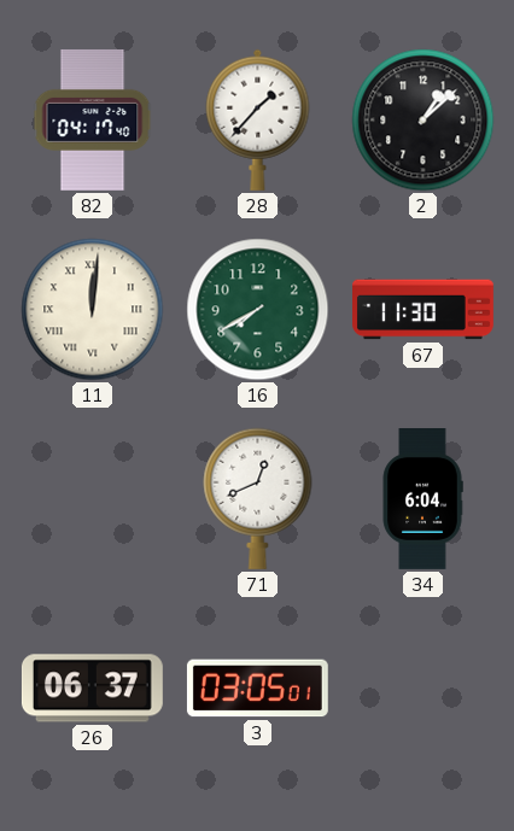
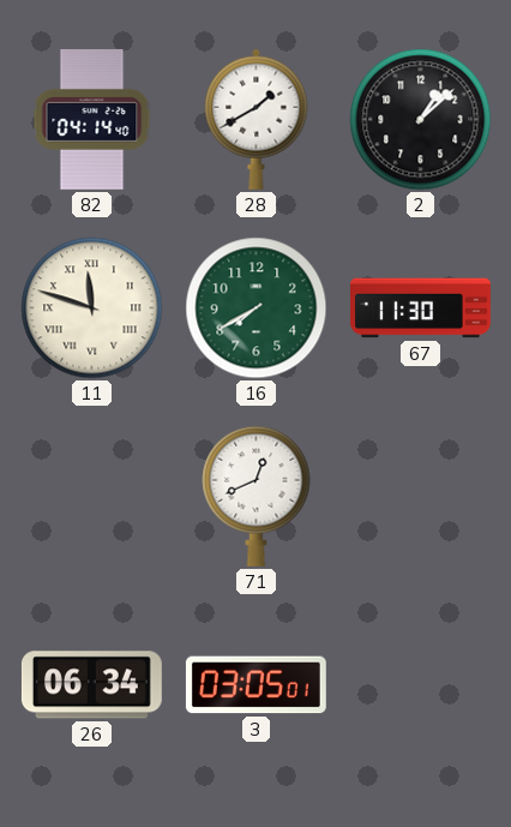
82: 04:17 -> 04:14 (92, 119)
28: 1:37 -> 1:40 (257, 119)
11: 12:01 -> 11:48 (92, 308)
34: 6:04 -> none (422, 499)
26: 06:37 -> 06:34 (91, 685)
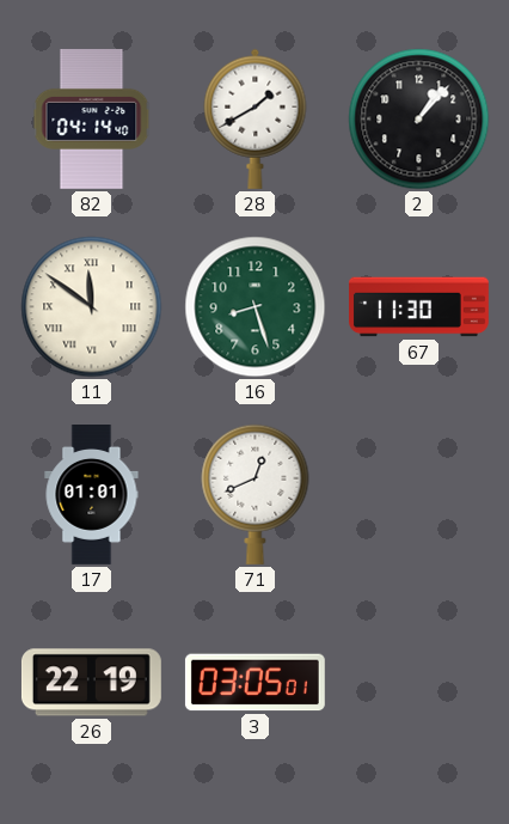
2: 1:08 -> 1:07 (419, 120)
11: 11:48 -> 11:51 (92, 307)
16: 7:40 -> 8:27 (256, 307)
17: none -> 01:01 (92, 495)
26: 06:34 -> 22:19 (91, 683)
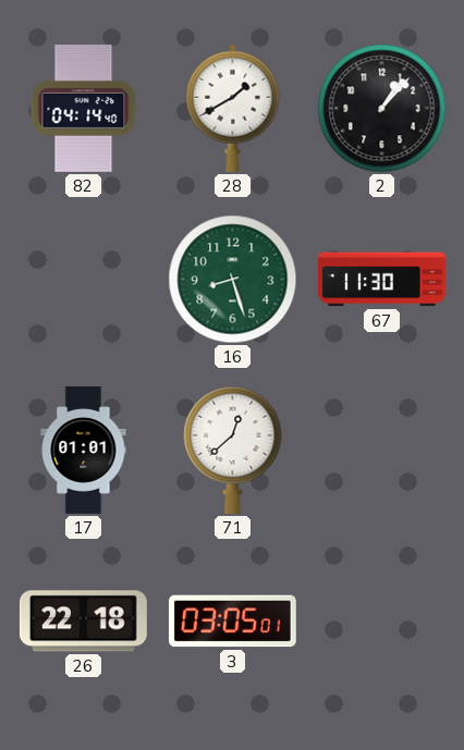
11: 11:51 -> none (92, 307)
71: 12:41 -> 12:38 (233, 450)
26: 22:19 -> 22:18 (83, 622)
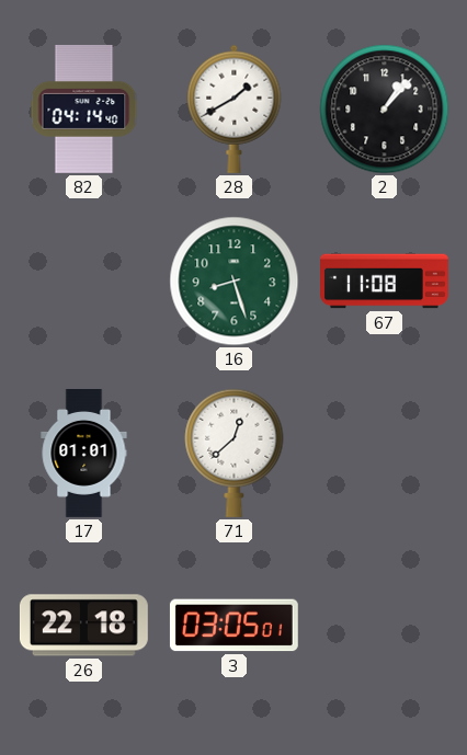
67: 11:30 -> 11:08 (385, 282)
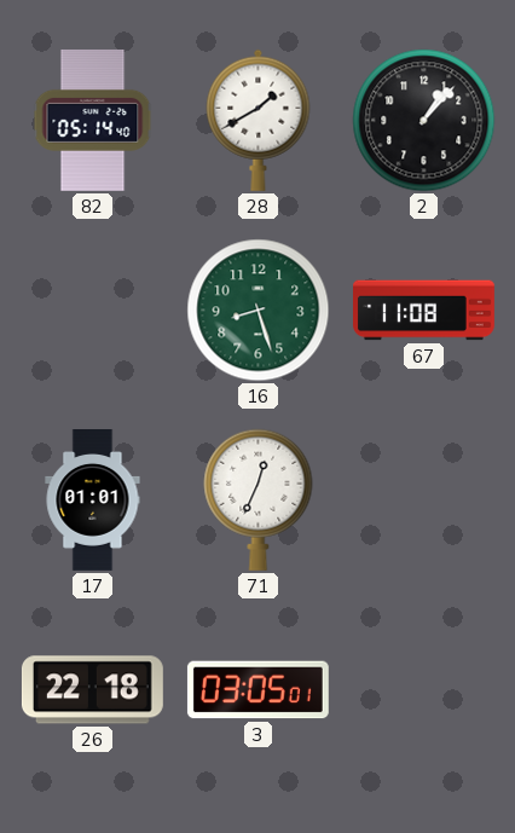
82: 04:14 -> 05:14 (93, 120)
71: 12:38 -> 12:34 (259, 499)
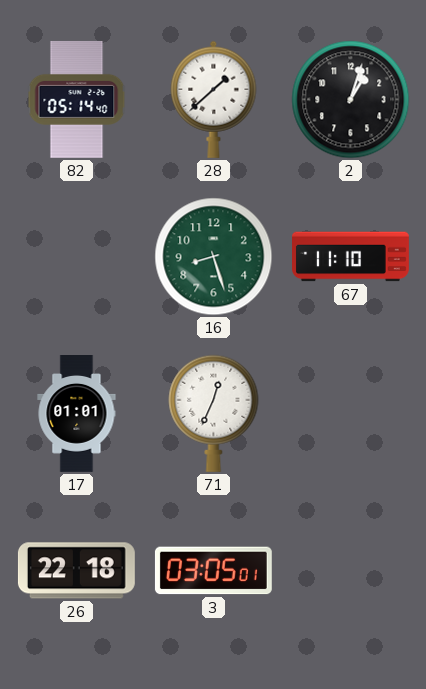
28: 1:40 -> 1:38 (214, 99)
2: 1:07 -> 1:03 (351, 100)
67: 11:08 -> 11:10 (351, 257)
